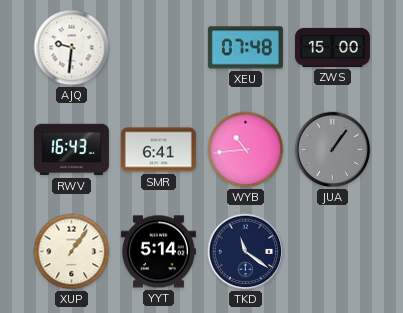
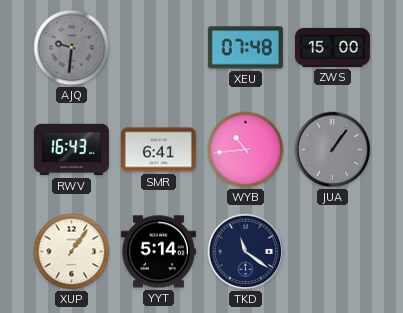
AJQ dial: white -> grey (72, 48)
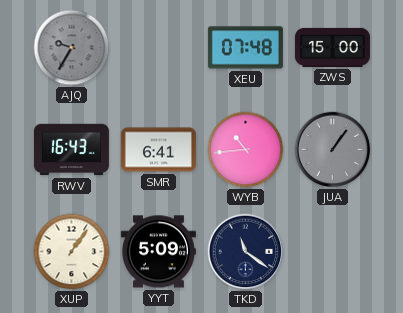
AJQ: 9:31 -> 9:35 (72, 48)
YYT: 5:14 -> 5:09 (158, 252)
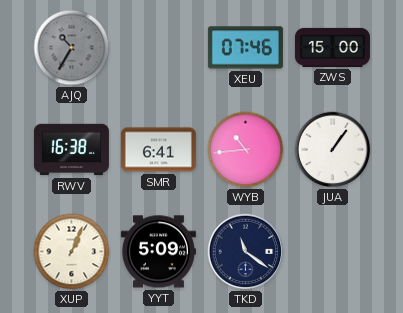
AJQ: 9:35 -> 10:35 (72, 48)
XEU: 07:48 -> 07:46 (245, 48)
RWV: 16:43 -> 16:38 (71, 150)
JUA dial: grey -> white (333, 150)
XUP: 1:06 -> 1:04 (72, 252)
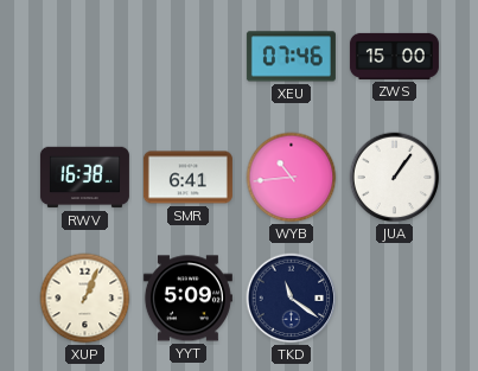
AJQ: 10:35 -> none (72, 48)
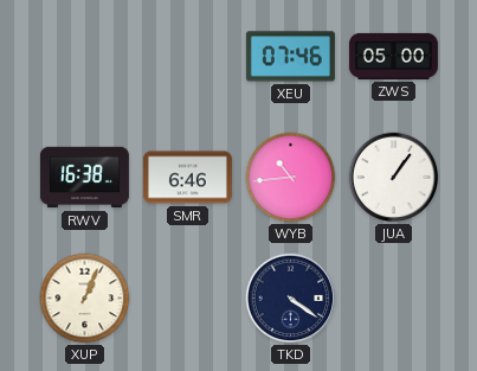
ZWS: 15:00 -> 05:00 (393, 56)
SMR: 6:41 -> 6:46 (187, 178)
YYT: 5:09 -> none (187, 299)
TKD: 11:21 -> 4:21 (291, 299)
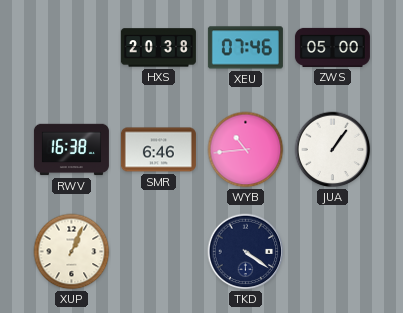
HXS: none -> 20:38 (158, 48)
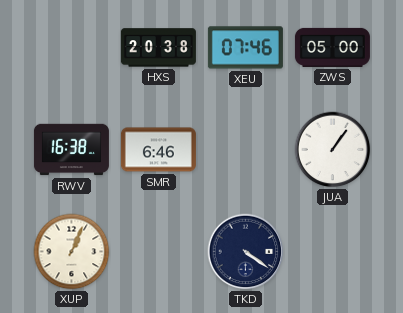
WYB: 10:44 -> none (246, 150)
